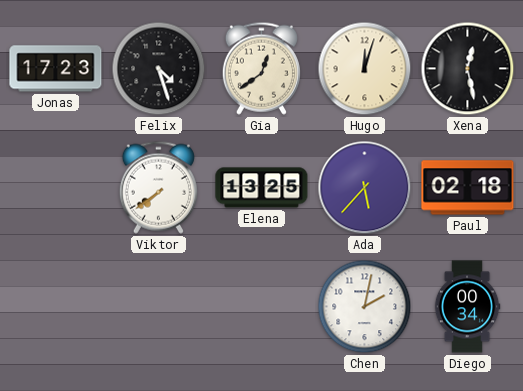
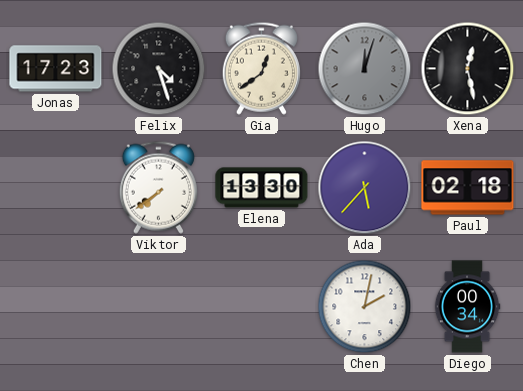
Hugo dial: cream -> grey (365, 69)
Elena: 13:25 -> 13:30 (262, 188)
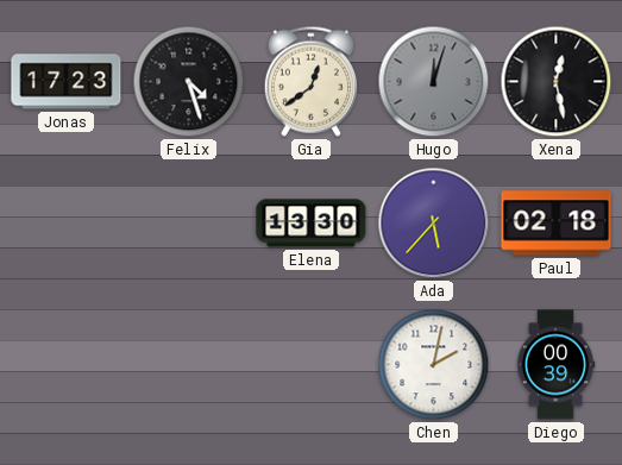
Viktor: 7:39 -> none (158, 187)
Diego: 00:34 -> 00:39 (555, 365)
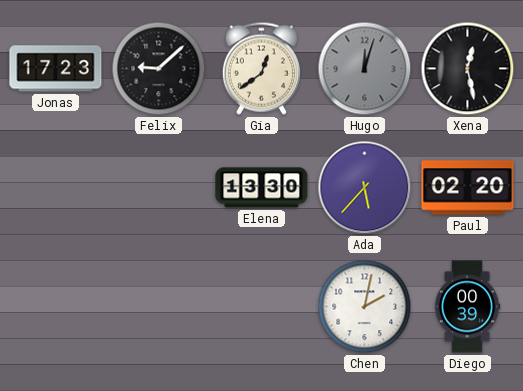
Felix: 4:27 -> 9:08 (159, 69)
Paul: 02:18 -> 02:20 (468, 188)
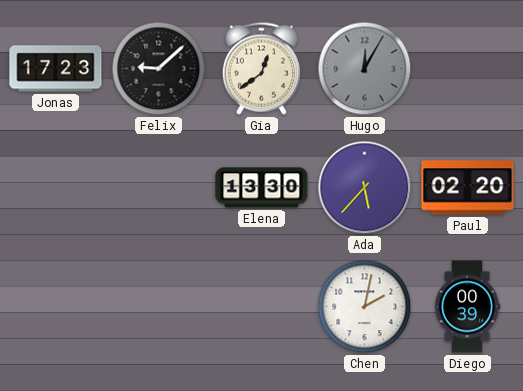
Hugo: 12:03 -> 12:05 (365, 69)
Xena: 12:28 -> none (468, 69)
